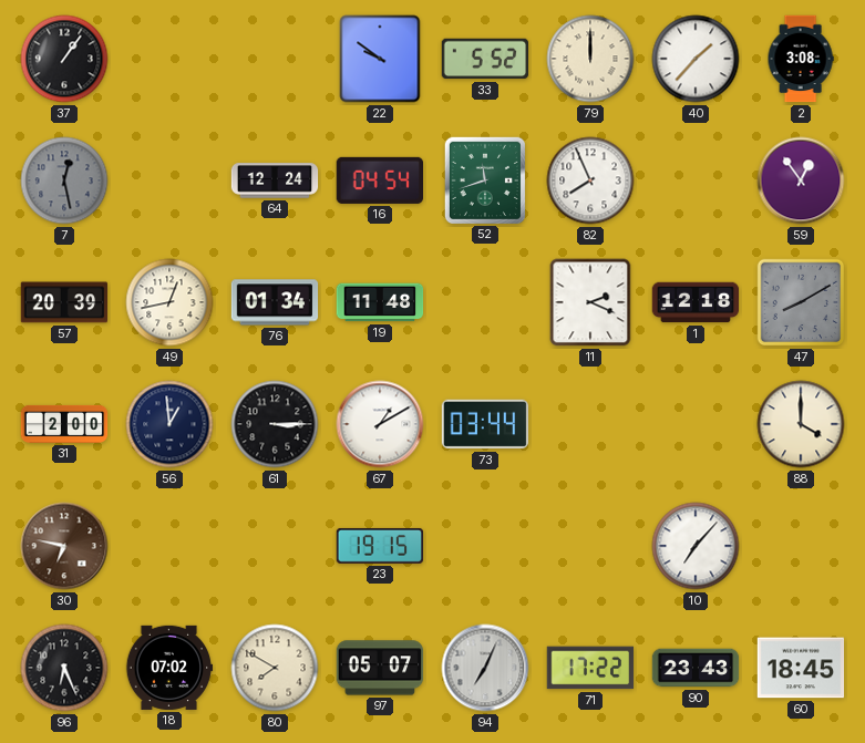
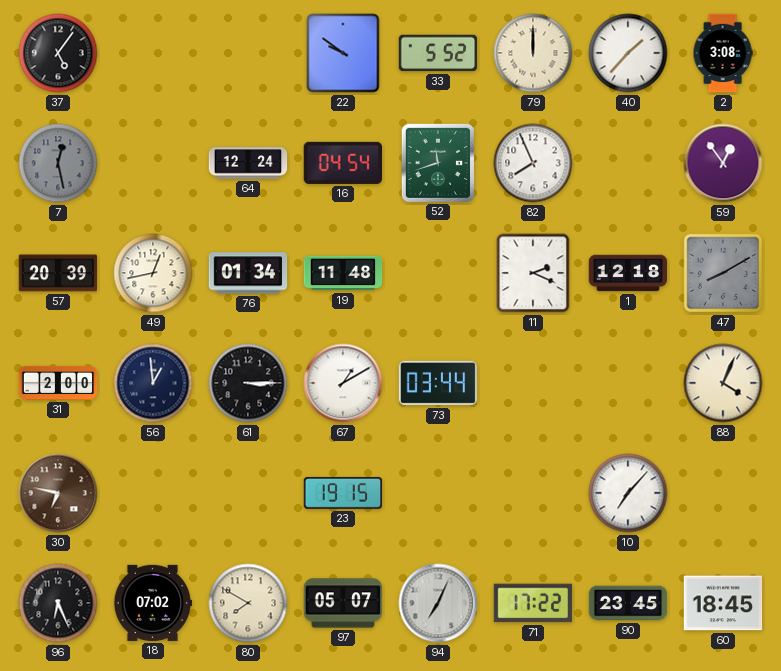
37: 1:06 -> 5:06 (58, 53)
88: 4:00 -> 4:04 (723, 383)
90: 23:43 -> 23:45 (628, 603)
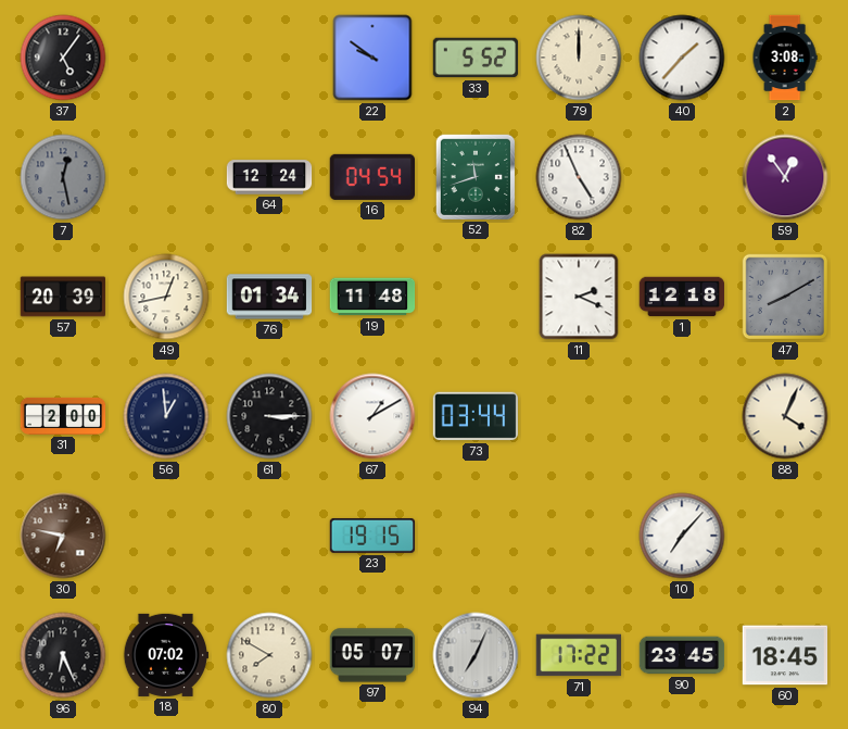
82: 7:56 -> 4:56 (579, 177)
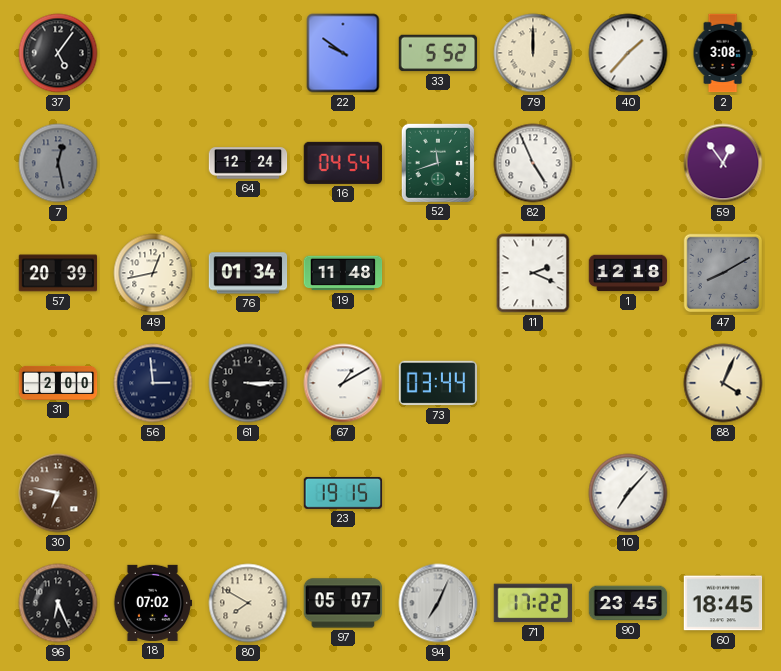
56: 12:59 -> 2:59 (153, 383)
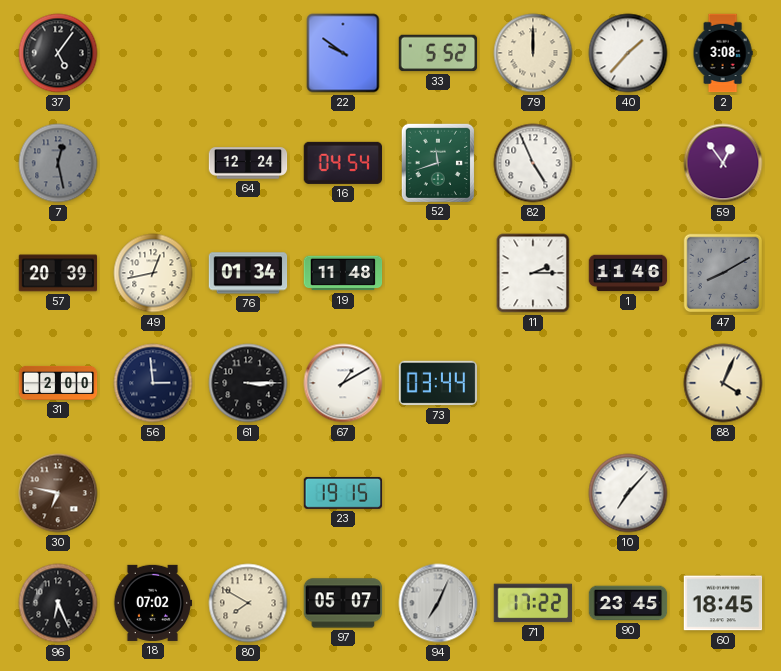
11: 2:19 -> 2:15 (533, 273)
1: 12:18 -> 11:46 (628, 273)
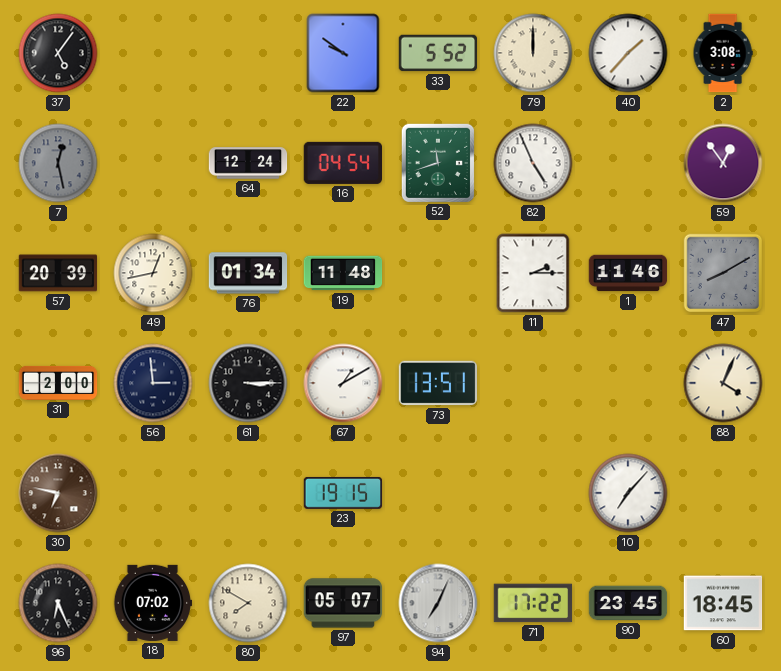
73: 03:44 -> 13:51 (438, 383)
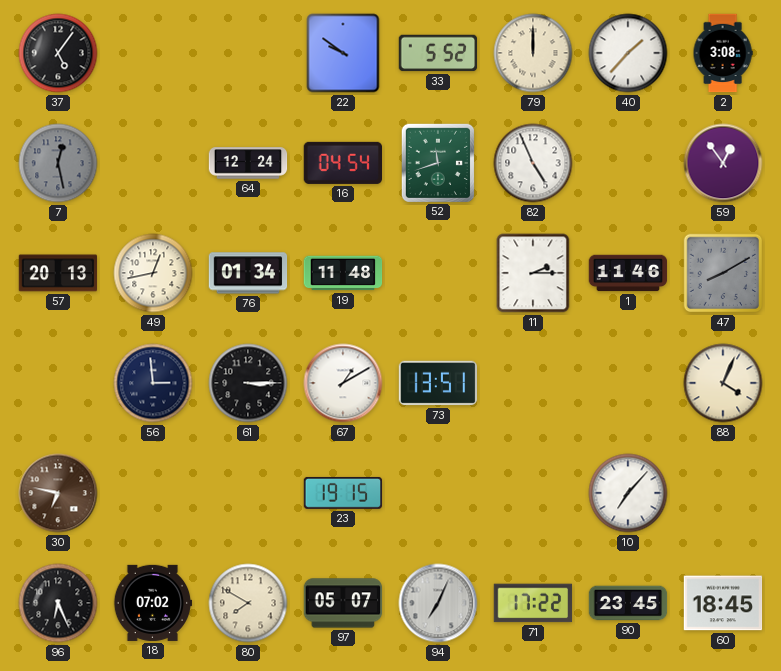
57: 20:39 -> 20:13 (58, 273)
31: 2:00 -> none (58, 383)
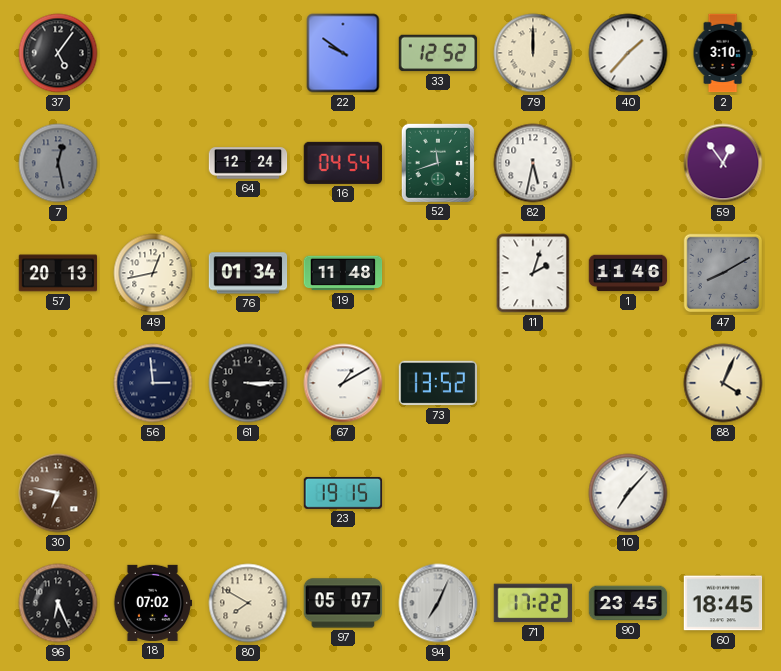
33: 5:52 -> 12:52 (438, 53)
2: 3:08 -> 3:10 (723, 53)
82: 4:56 -> 5:32 (533, 163)
11: 2:15 -> 2:03 (533, 273)
73: 13:51 -> 13:52 (438, 383)
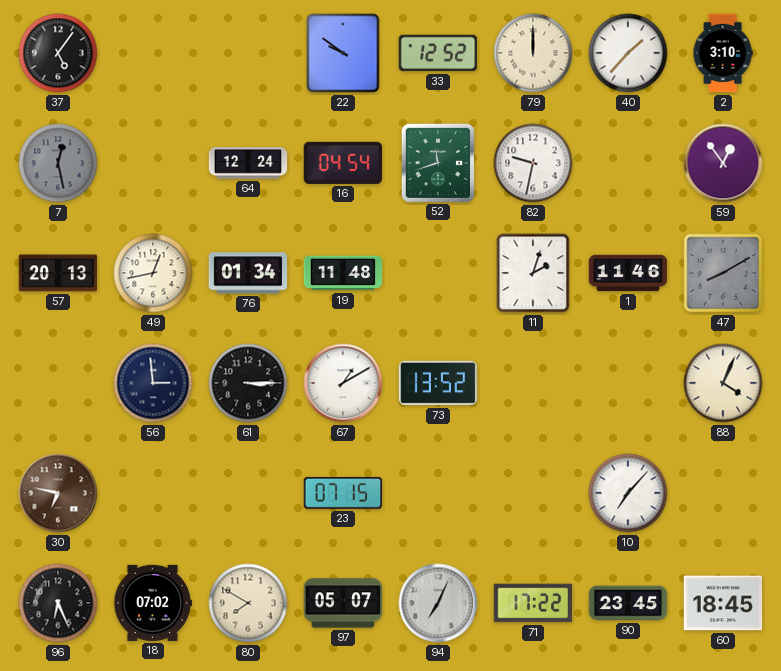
82: 5:32 -> 9:32 (533, 163)
23: 19:15 -> 07:15 (343, 493)
